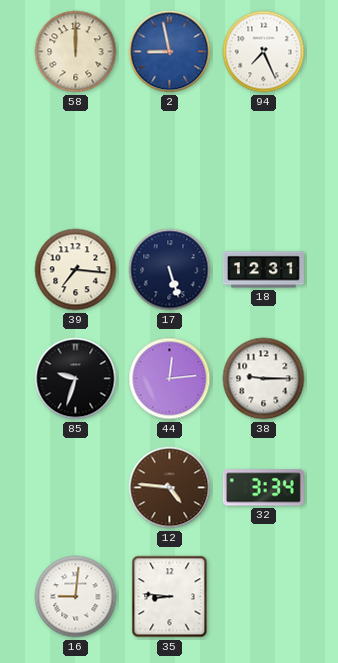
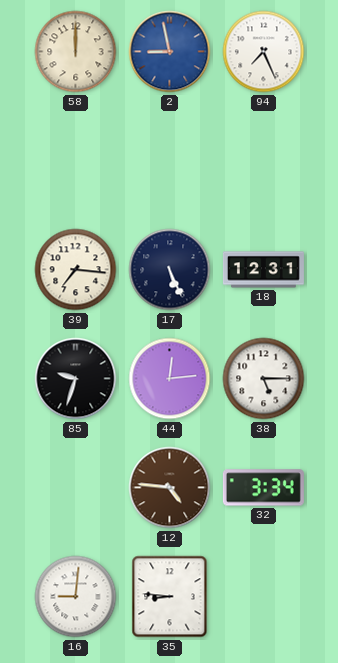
17: 5:27 -> 5:26 (170, 270)
38: 9:15 -> 5:15 (264, 379)
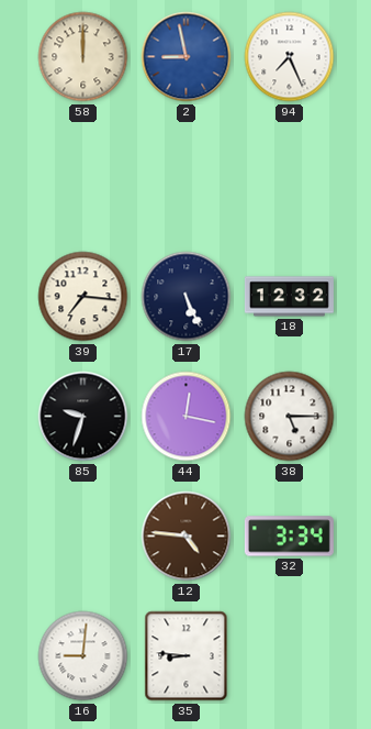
18: 12:31 -> 12:32 (289, 297)
44: 12:14 -> 12:17 (187, 417)
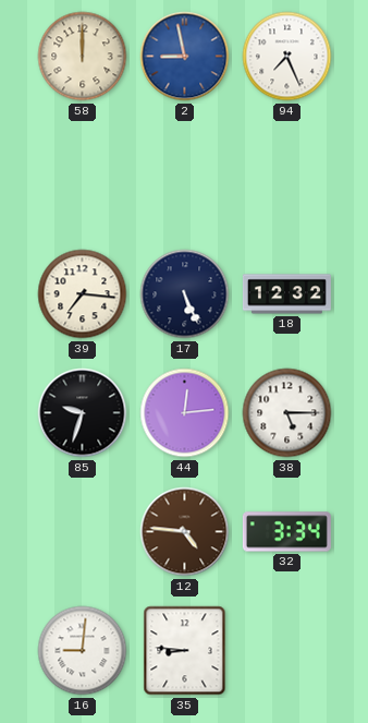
44: 12:17 -> 12:14 (185, 413)
